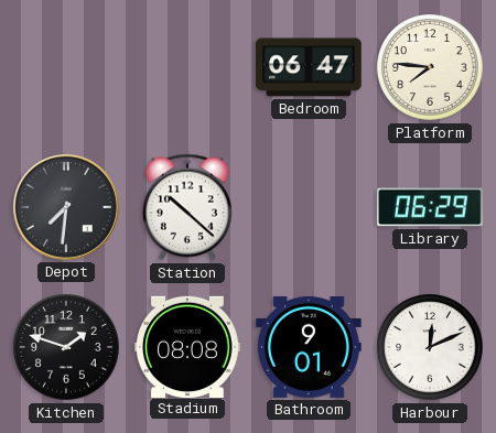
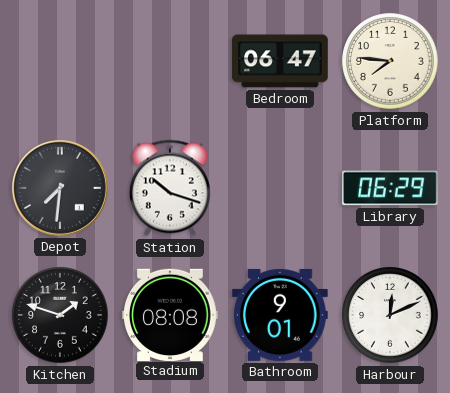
Station: 10:22 -> 10:18 (170, 188)
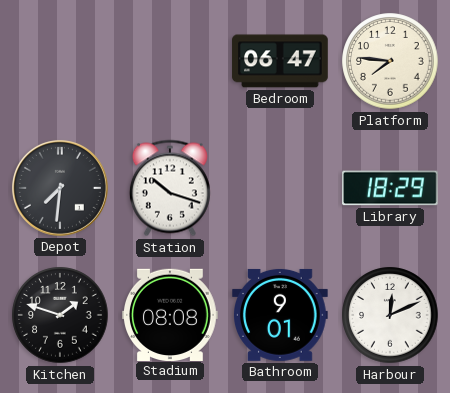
Library: 06:29 -> 18:29 (391, 188)
